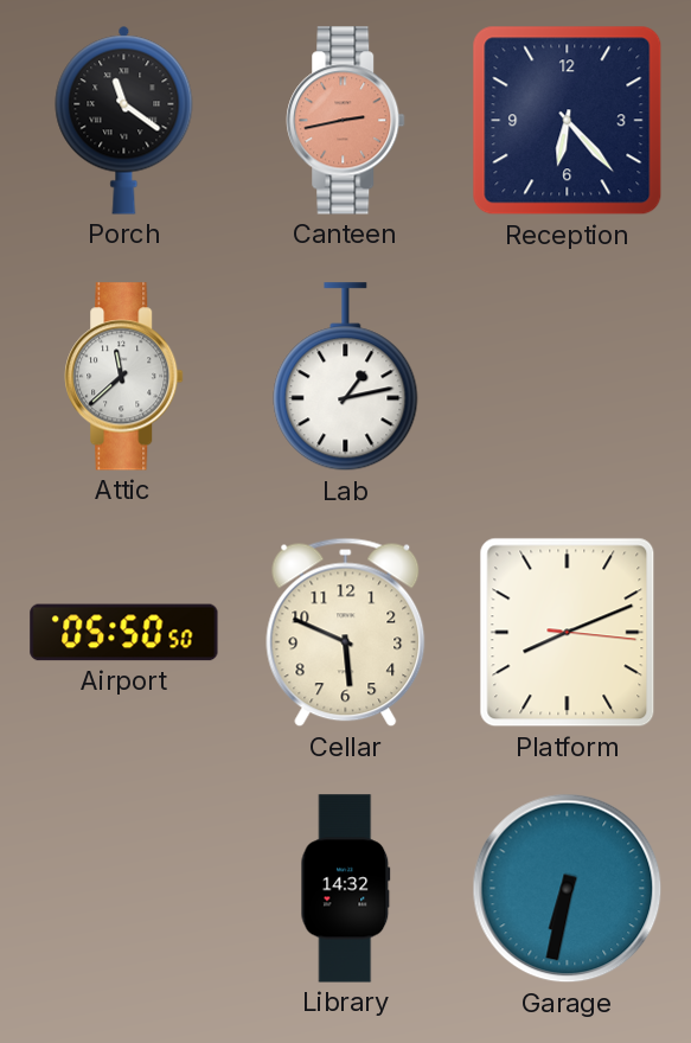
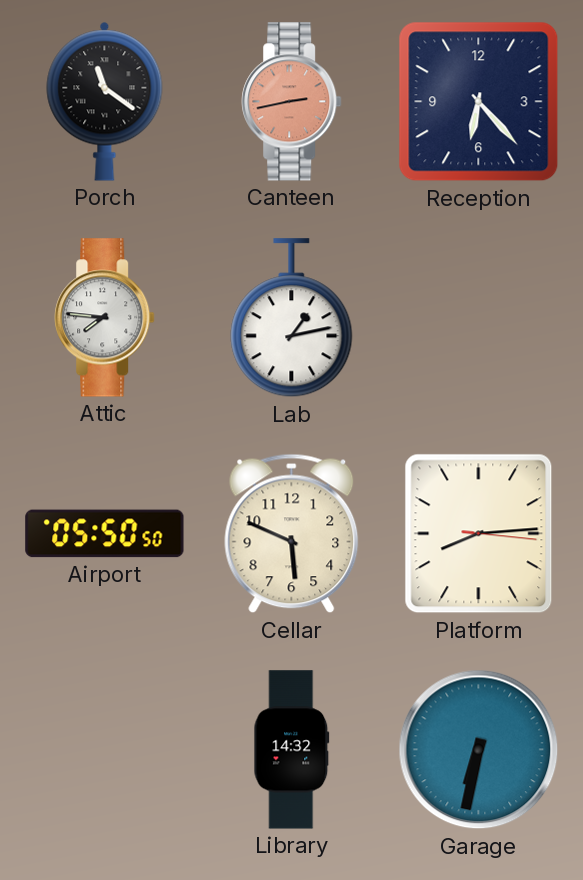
Attic: 11:38 -> 7:46 (105, 318)
Platform: 8:11 -> 8:14 (479, 534)
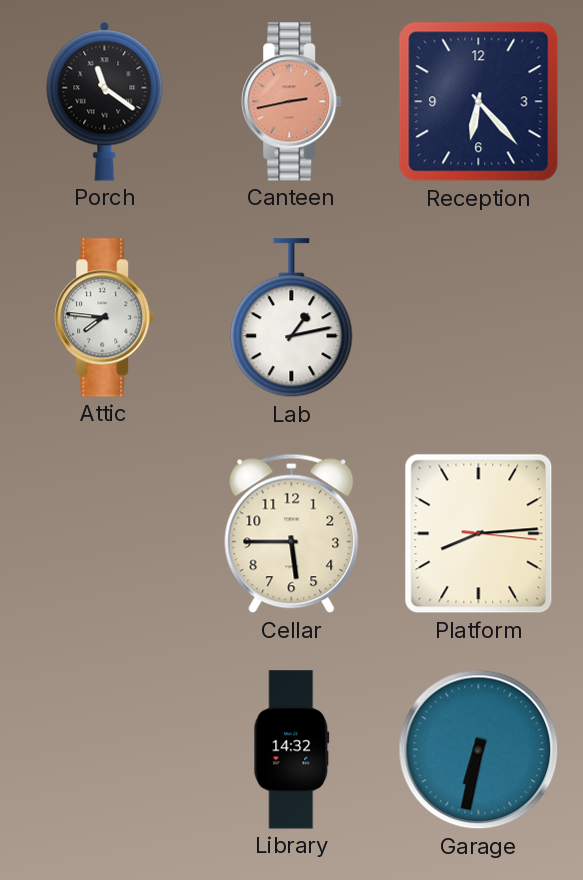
Airport: 05:50 -> none (105, 534)
Cellar: 5:49 -> 5:45 (292, 534)
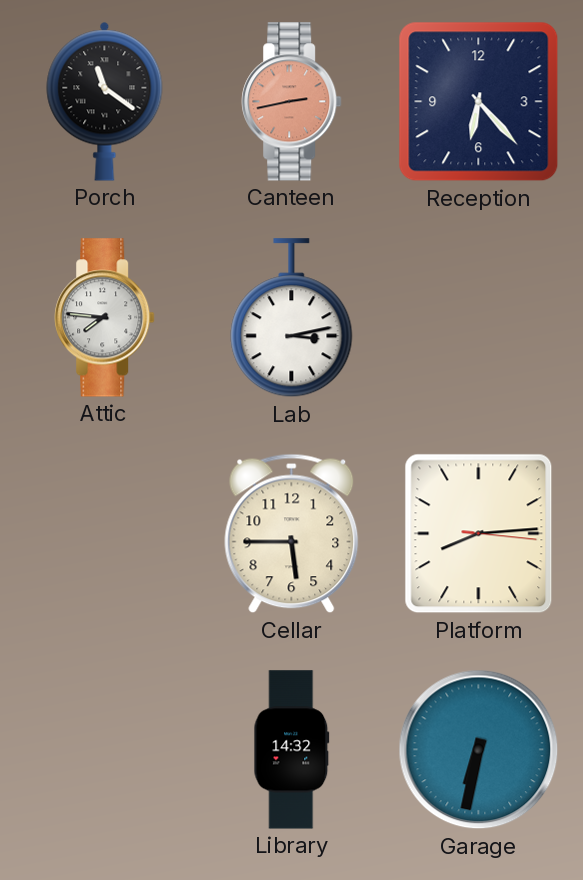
Lab: 1:13 -> 3:13 (292, 318)
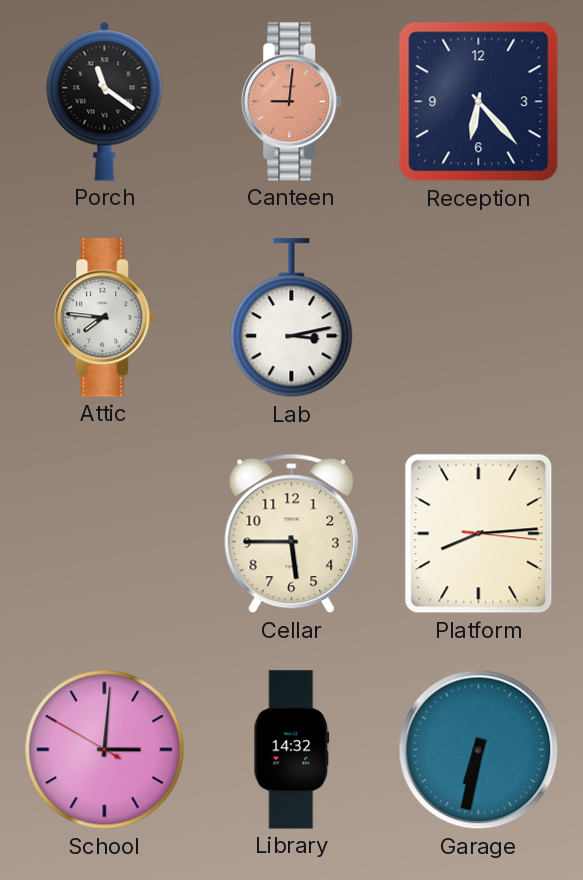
Canteen: 2:43 -> 9:01 (292, 102)
School: none -> 3:00 (105, 750)
